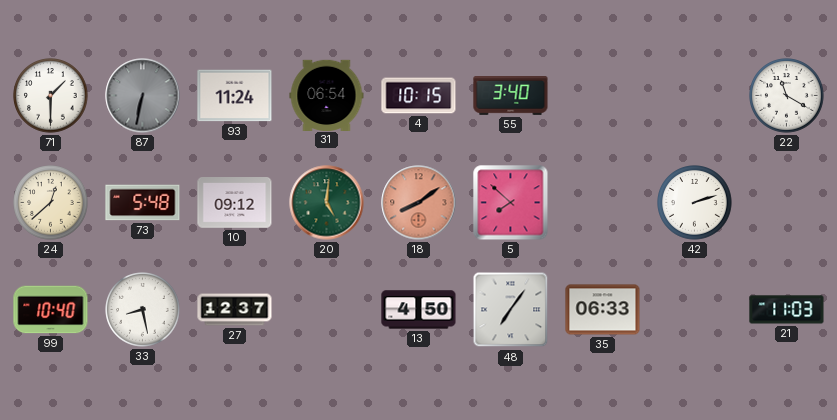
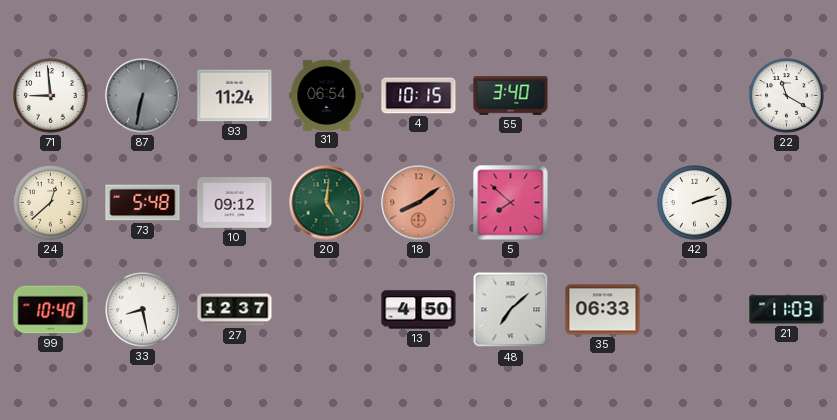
71: 1:30 -> 8:59 (51, 96)
48: 7:06 -> 7:08 (511, 310)
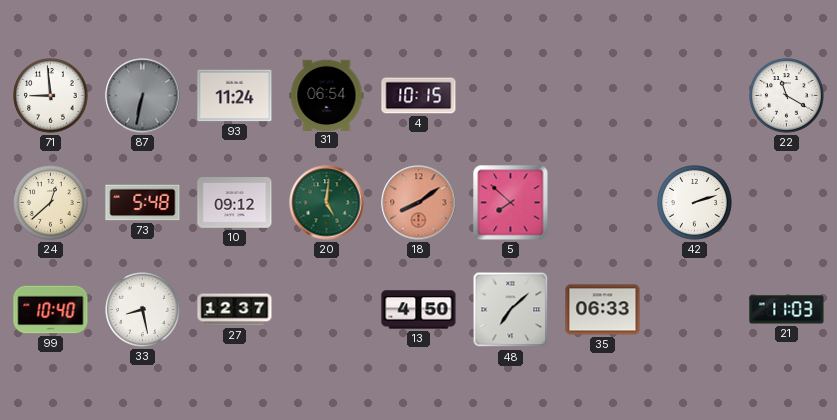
55: 3:40 -> none (511, 96)
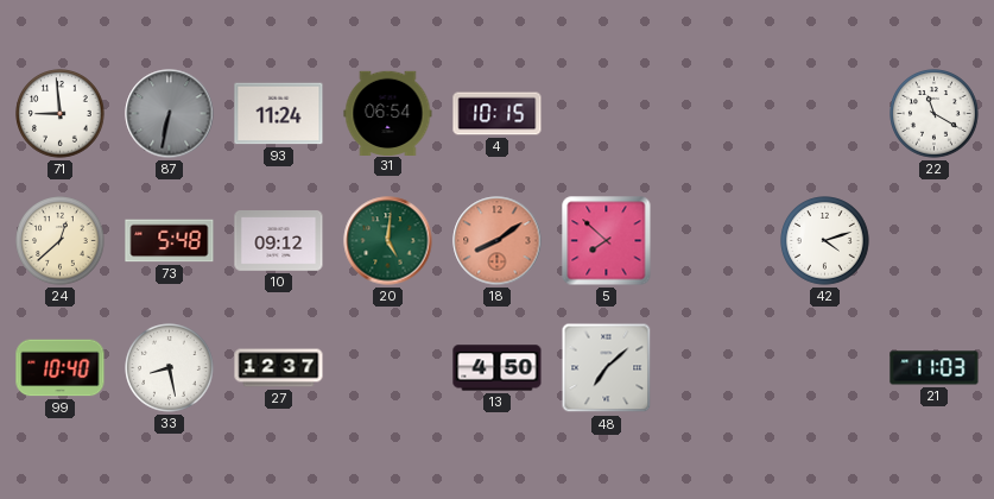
42: 2:12 -> 4:12 (825, 241)
35: 06:33 -> none (603, 310)
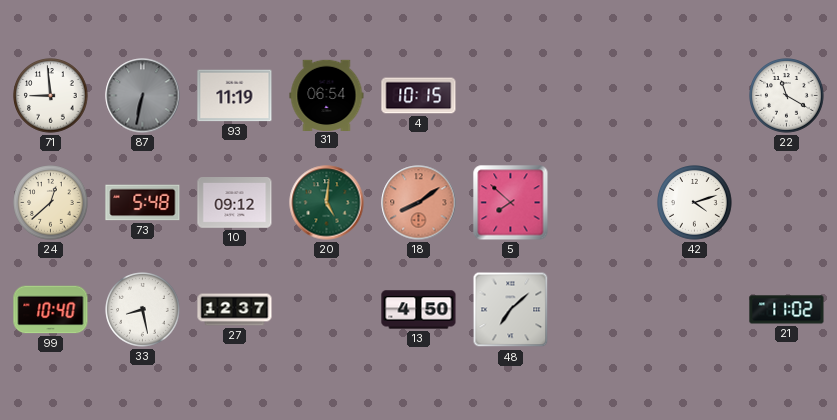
93: 11:24 -> 11:19 (235, 96)
21: 11:03 -> 11:02 (787, 310)
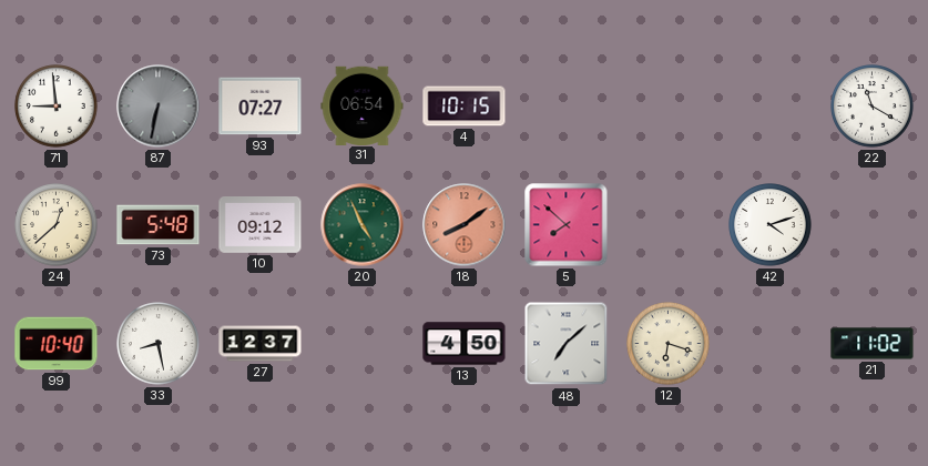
93: 11:19 -> 07:27 (261, 107)
20: 5:01 -> 4:56 (363, 225)
12: none -> 6:18 (669, 344)
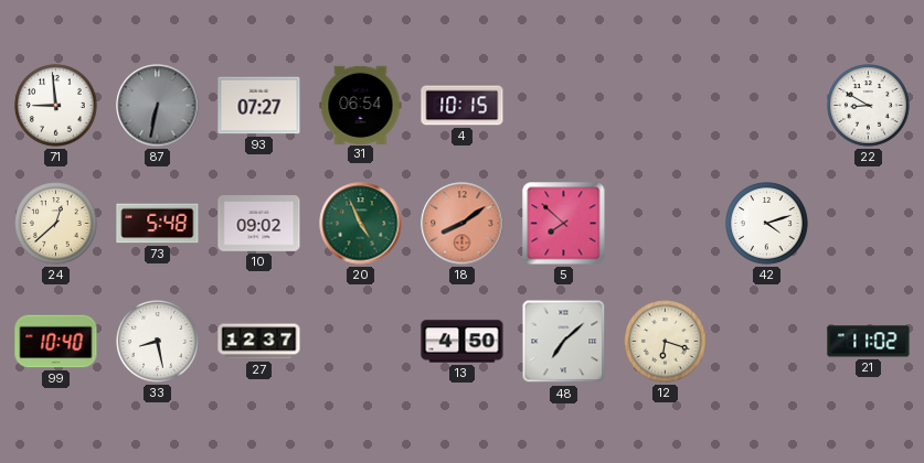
22: 11:20 -> 8:50 (869, 106)
10: 09:12 -> 09:02 (259, 224)
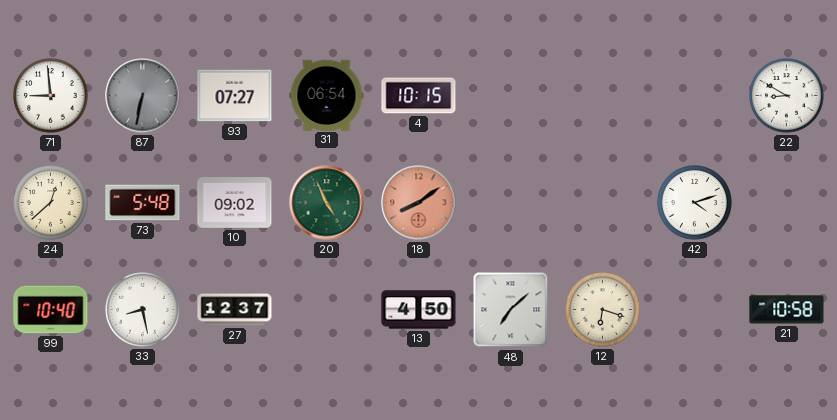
5: 7:52 -> none (564, 224)
21: 11:02 -> 10:58 (787, 310)
